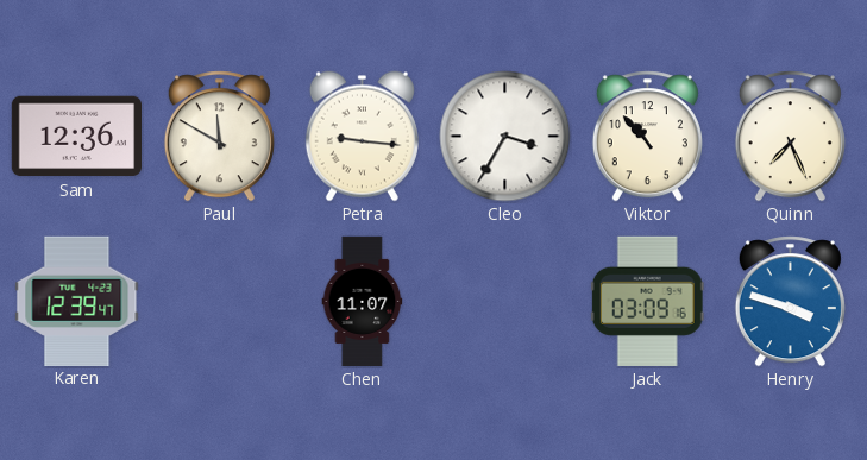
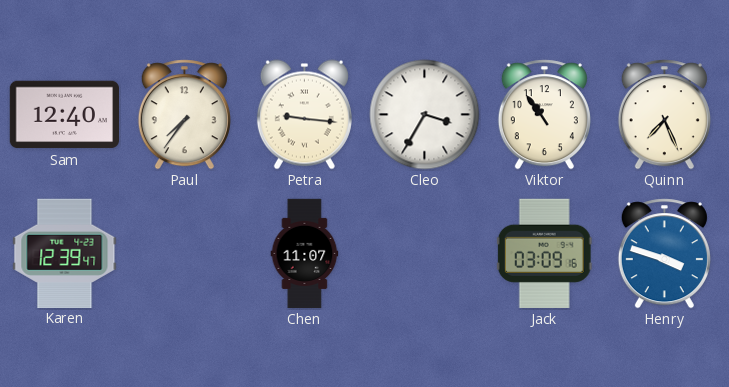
Sam: 12:36 -> 12:40 (64, 115)
Paul: 11:50 -> 7:36 (184, 115)
Viktor: 10:53 -> 10:54 (544, 115)
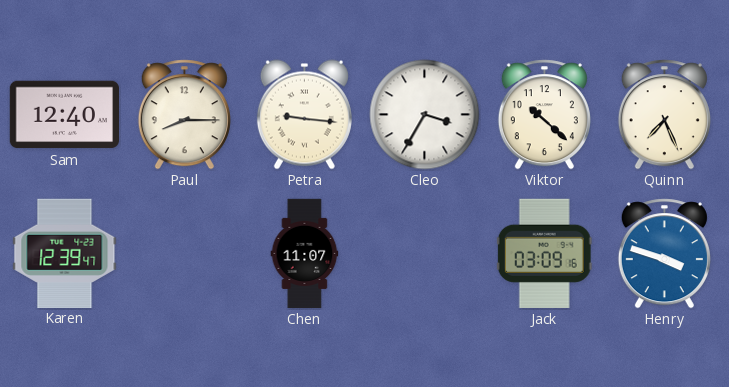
Paul: 7:36 -> 8:15 (184, 115)
Viktor: 10:54 -> 10:22 (544, 115)
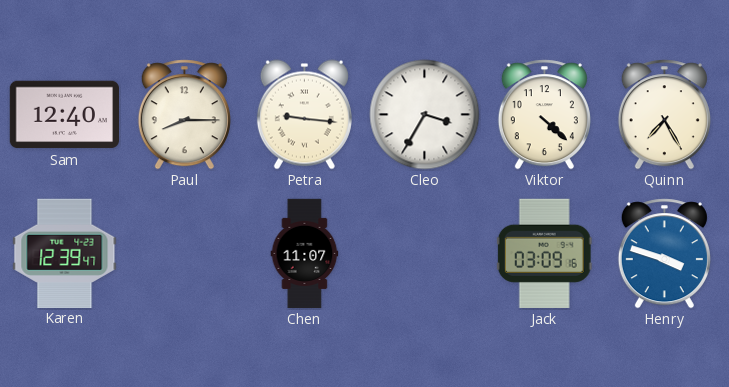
Viktor: 10:22 -> 4:22 (544, 115)
Quinn: 7:26 -> 7:25 (664, 115)
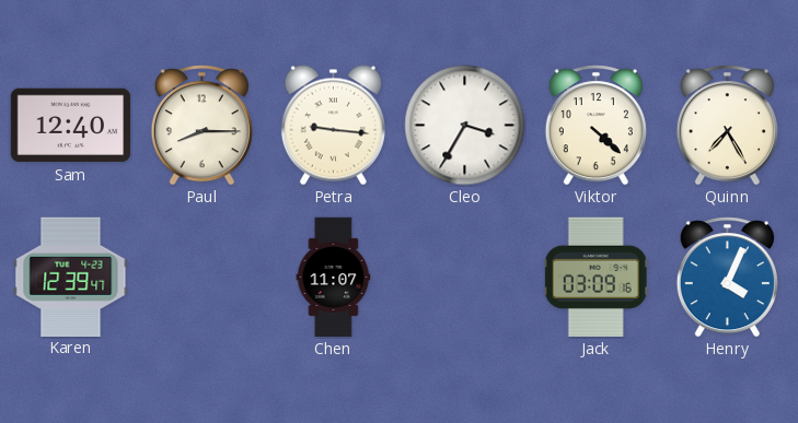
Henry: 3:48 -> 4:04 (727, 278)
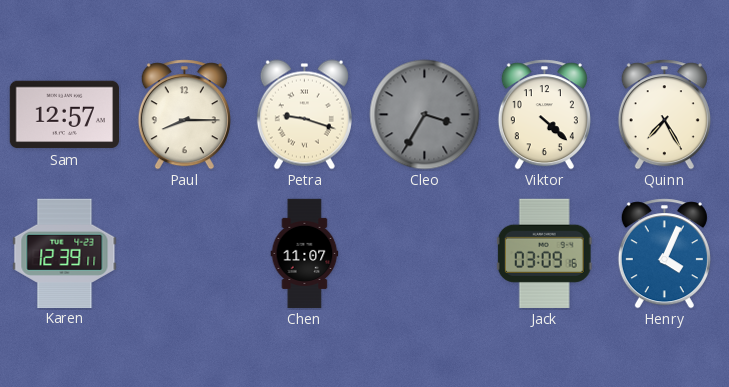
Sam: 12:40 -> 12:57 (64, 115)
Petra: 9:16 -> 9:18 (304, 115)
Cleo dial: white -> grey (425, 115)
Karen: 12:39:47 -> 12:39:11 (65, 253)
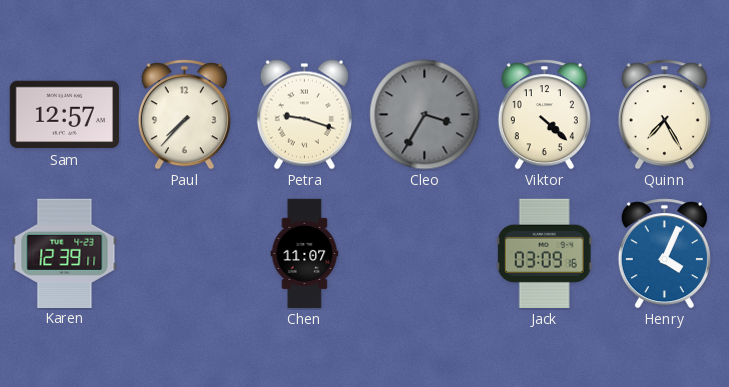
Paul: 8:15 -> 7:37 (184, 115)
